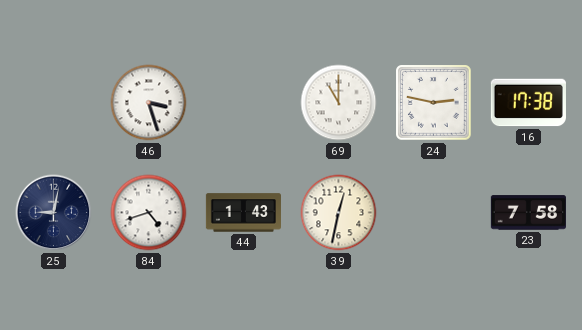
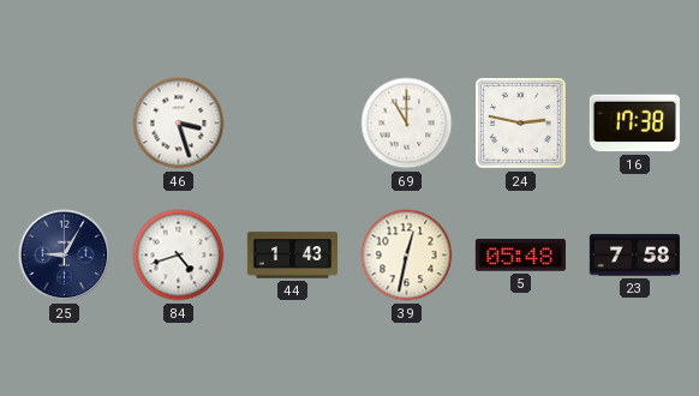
25: 9:02 -> 9:05 (65, 256)
5: none -> 05:48 (520, 256)
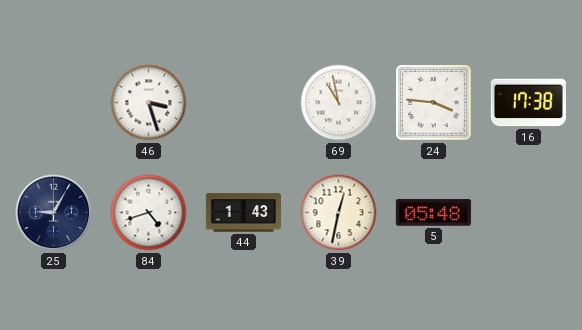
69: 11:00 -> 10:58 (339, 103)
24: 2:47 -> 3:46 (434, 103)
23: 7:58 -> none (634, 256)
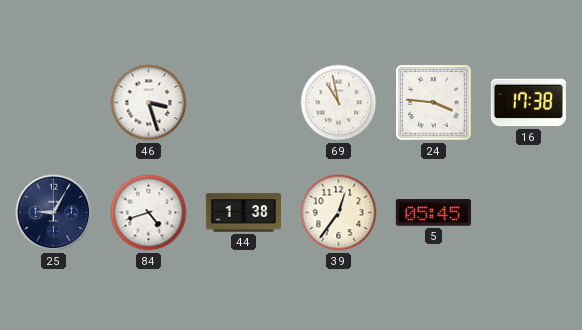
44: 1:43 -> 1:38 (243, 213)
39: 12:32 -> 12:36 (339, 213)
5: 05:48 -> 05:45 (433, 213)
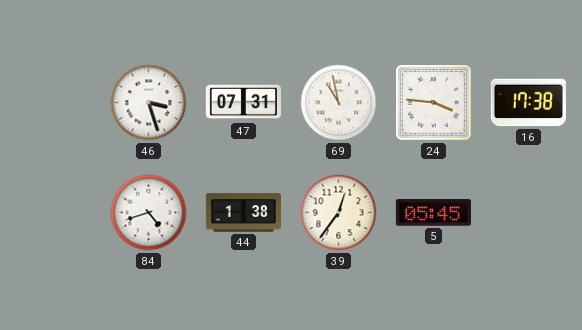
47: none -> 07:31 (243, 103)
25: 9:05 -> none (54, 213)
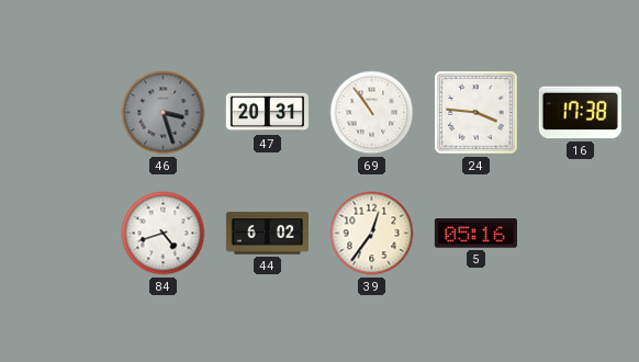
46 dial: white -> grey (164, 113)
47: 07:31 -> 20:31 (267, 113)
69: 10:58 -> 10:54 (372, 113)
44: 1:38 -> 6:02 (267, 234)
5: 05:45 -> 05:16 (475, 234)
